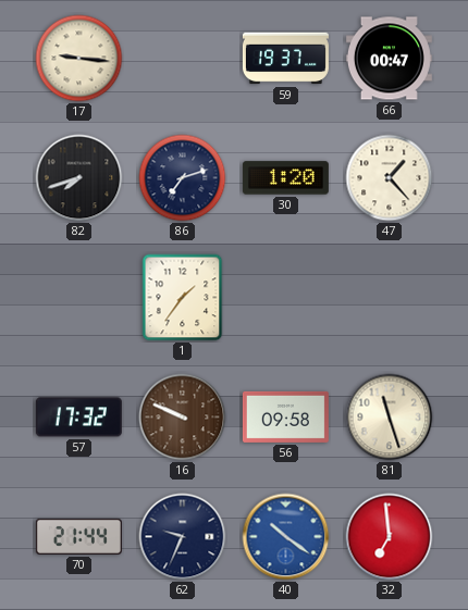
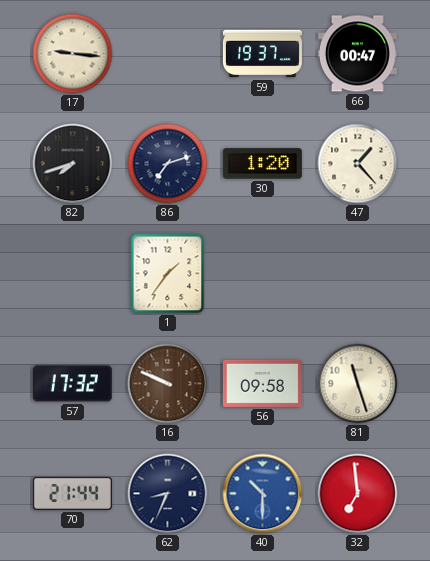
62: 9:34 -> 8:34 (168, 494)
40: 10:21 -> 10:30 (263, 494)
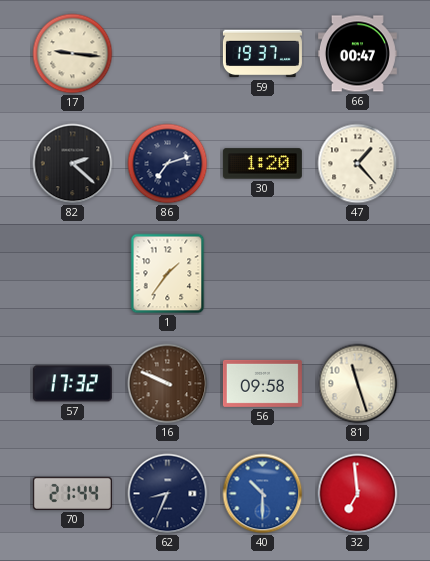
82: 7:42 -> 2:22 (73, 164)
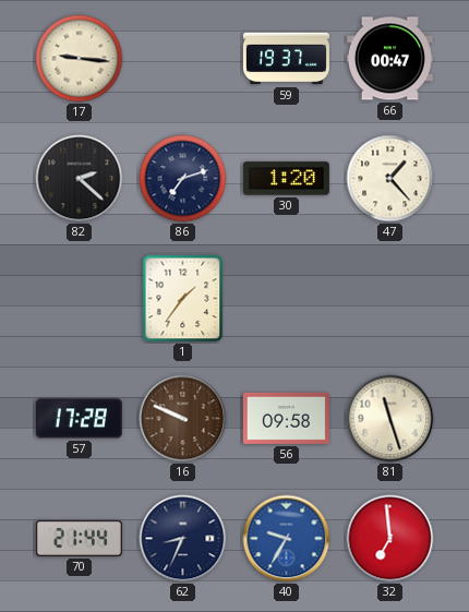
57: 17:32 -> 17:28 (79, 419)
40: 10:30 -> 9:35 (287, 539)
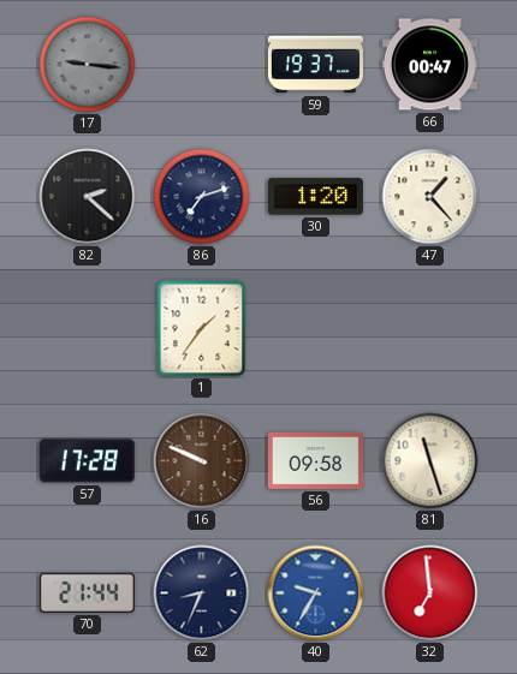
17 dial: cream -> grey (88, 65)
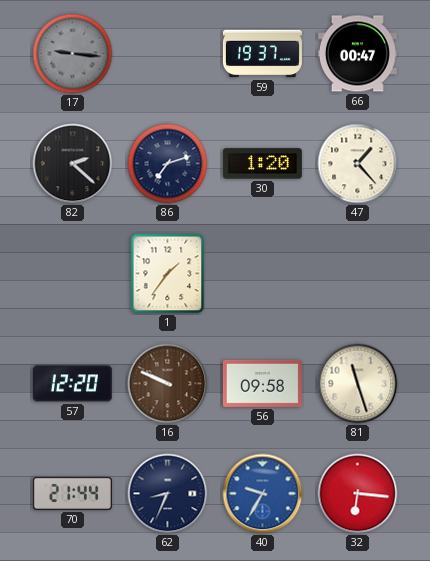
57: 17:28 -> 12:20 (72, 384)
32: 6:59 -> 6:16 (358, 494)
